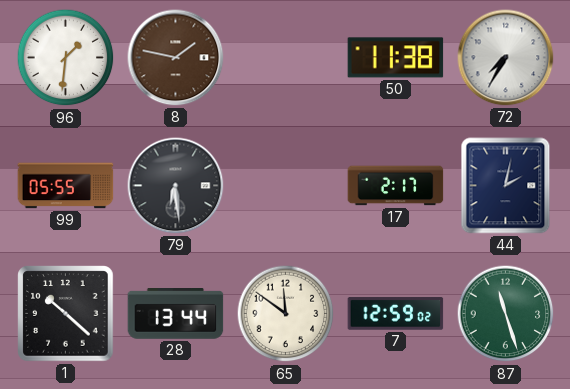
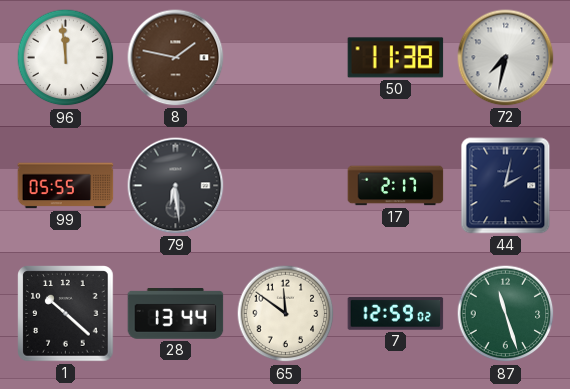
96: 1:31 -> 11:59 (66, 58)
72: 7:35 -> 7:32 (506, 58)
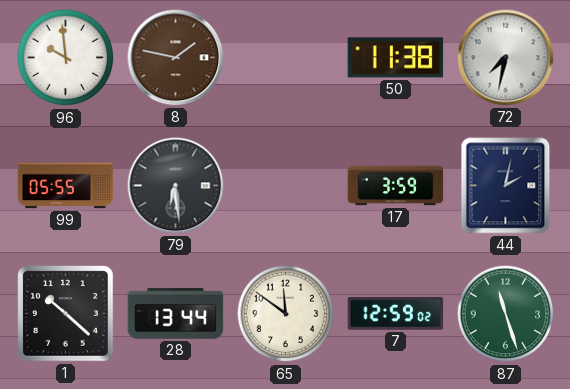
96: 11:59 -> 9:59 (66, 58)
17: 2:17 -> 3:59 (396, 186)
